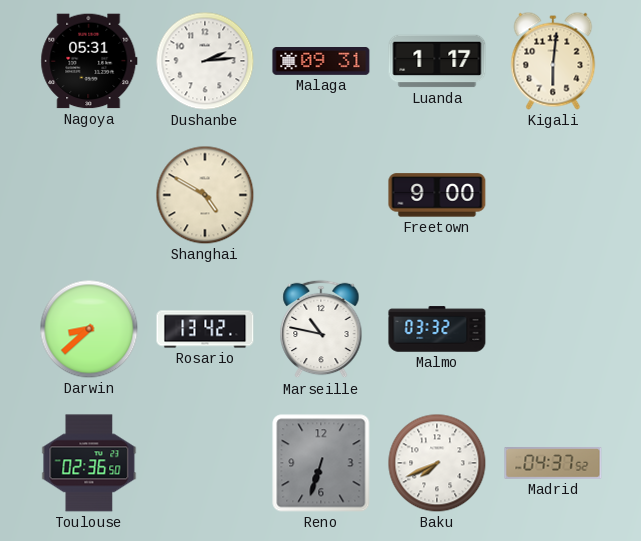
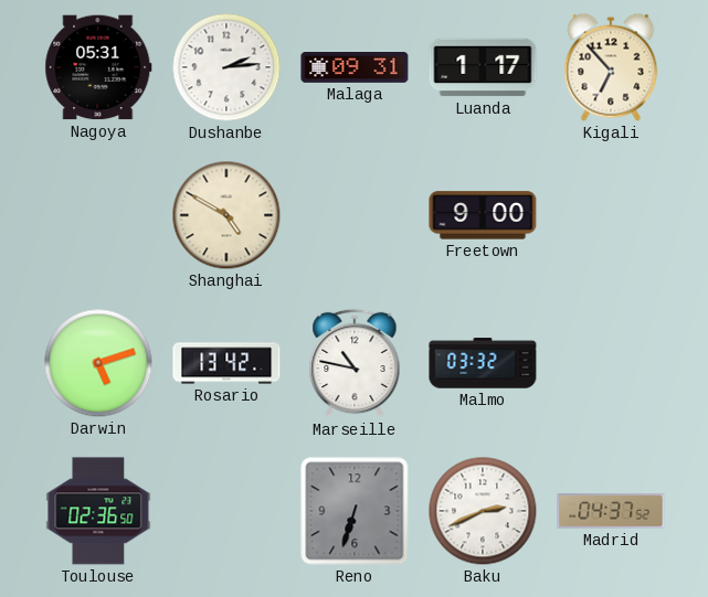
Kigali: 6:01 -> 6:53 (611, 67)
Darwin: 8:38 -> 5:12 (98, 363)
Baku: 7:41 -> 2:41 (483, 511)
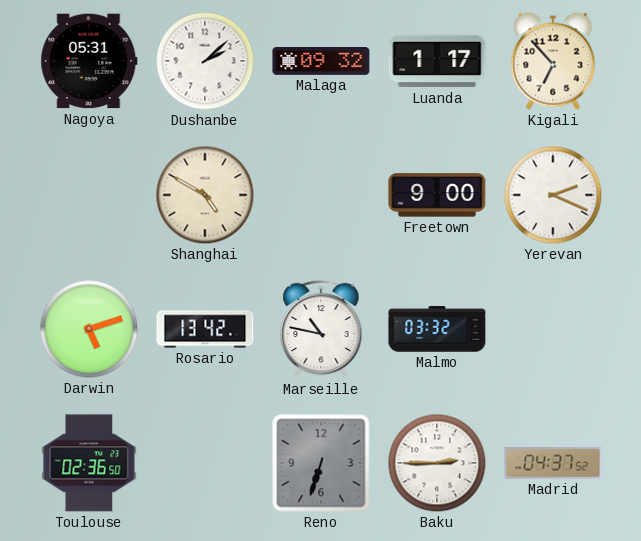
Dushanbe: 2:14 -> 2:08 (205, 61)
Malaga: 09:31 -> 09:32 (321, 62)
Yerevan: none -> 2:19 (553, 195)
Baku: 2:41 -> 2:45 (437, 463)
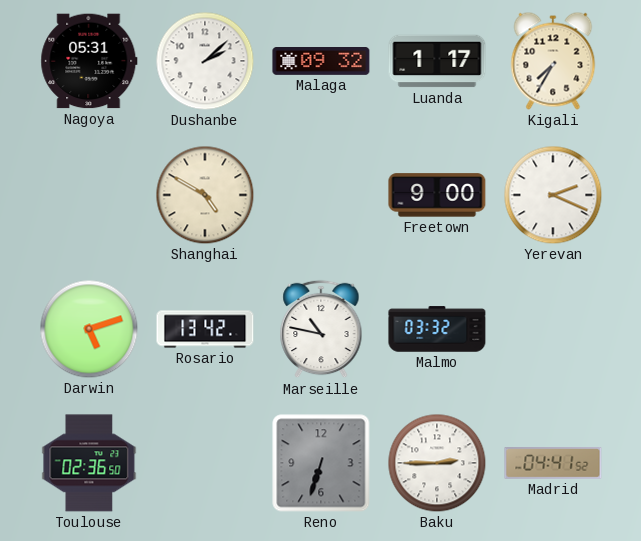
Kigali: 6:53 -> 7:35 (553, 61)
Madrid: 04:37 -> 04:41 (553, 464)
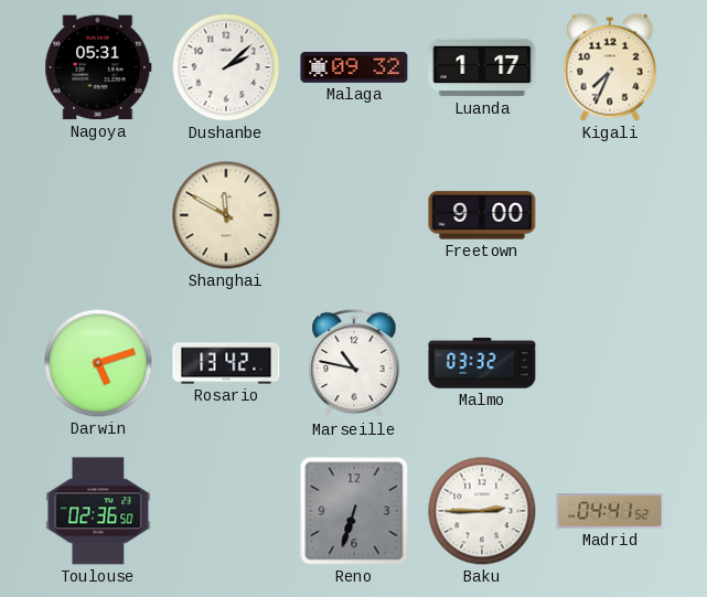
Kigali: 7:35 -> 7:34 (610, 67)
Shanghai: 4:50 -> 11:50 (226, 215)
Yerevan: 2:19 -> none (553, 195)
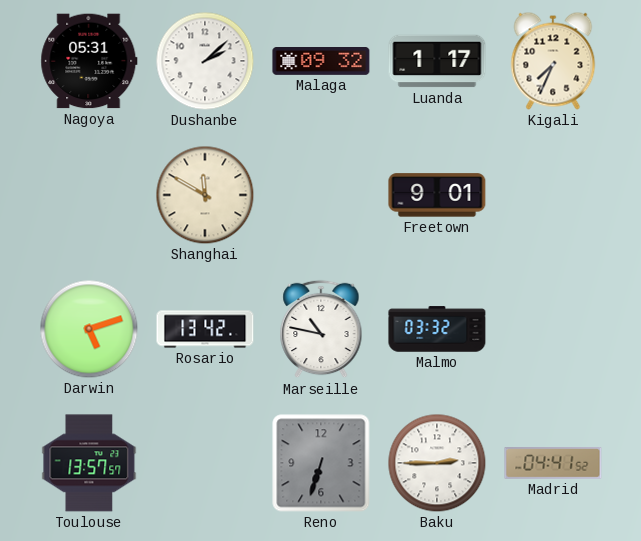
Freetown: 9:00 -> 9:01 (437, 195)
Toulouse: 02:36 -> 13:57 (89, 463)
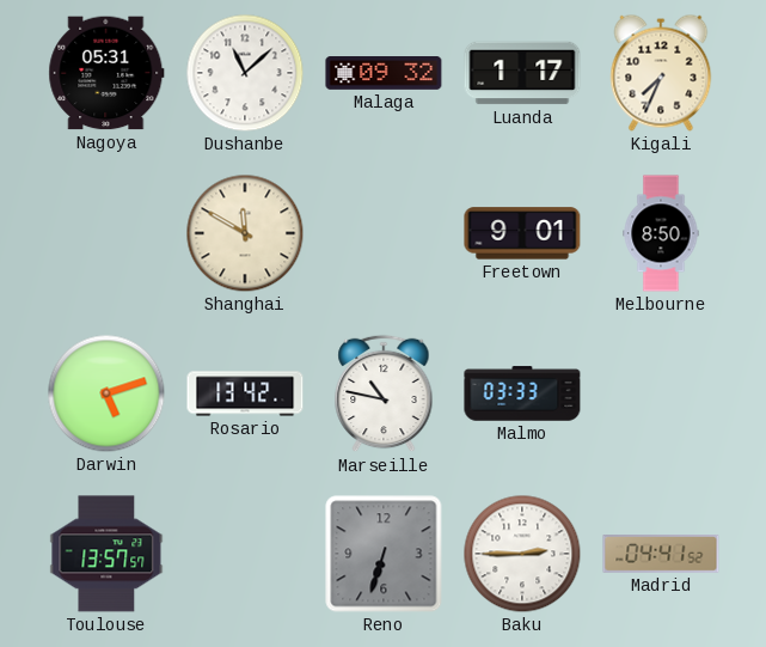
Dushanbe: 2:08 -> 11:08 (245, 73)
Melbourne: none -> 8:50 (661, 233)
Malmo: 03:32 -> 03:33 (522, 393)
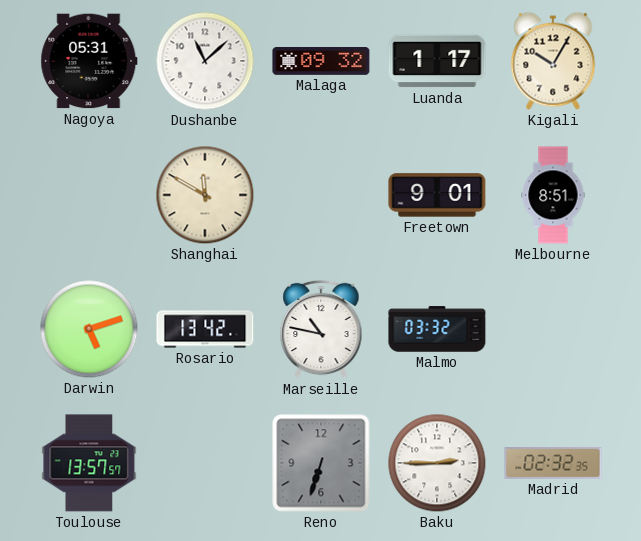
Kigali: 7:34 -> 10:05 (553, 61)
Melbourne: 8:50 -> 8:51 (553, 195)
Malmo: 03:33 -> 03:32 (437, 329)
Madrid: 04:41 -> 02:32 (553, 464)
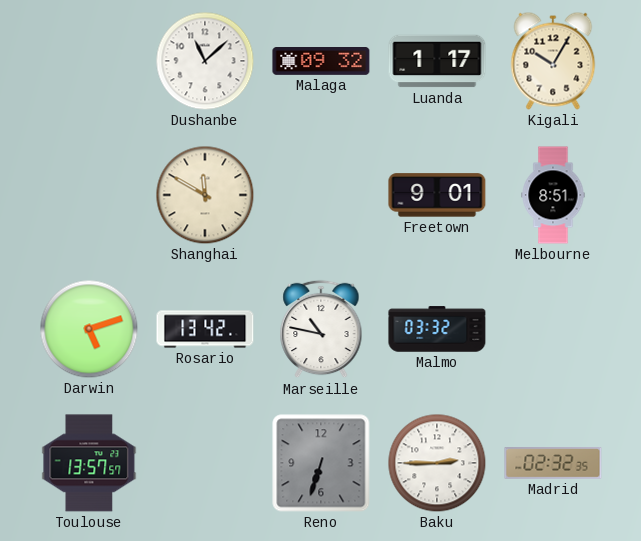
Nagoya: 05:31 -> none (89, 61)
